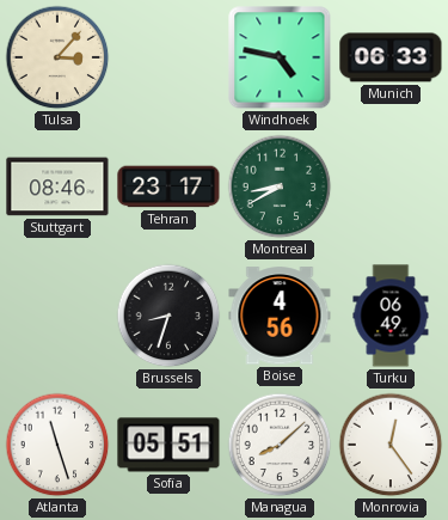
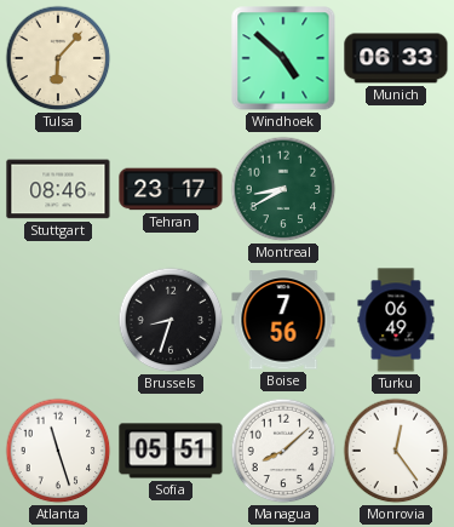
Tulsa: 3:07 -> 6:07 (58, 58)
Windhoek: 4:47 -> 4:52 (283, 58)
Boise: 4:56 -> 7:56 (283, 320)
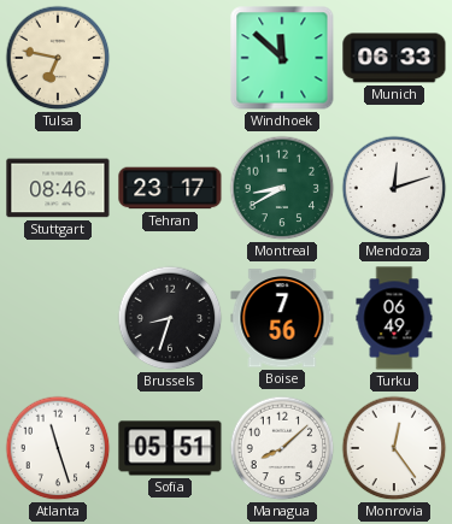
Tulsa: 6:07 -> 6:47 (58, 58)
Windhoek: 4:52 -> 11:52 (282, 58)
Mendoza: none -> 12:12 (394, 188)
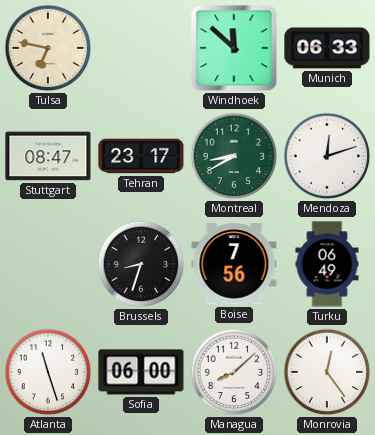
Stuttgart: 08:46 -> 08:47 (48, 156)
Sofia: 05:51 -> 06:00 (141, 372)
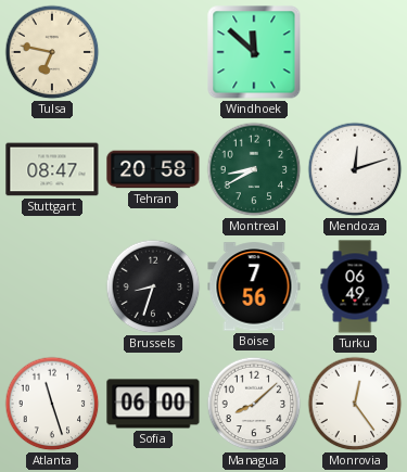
Munich: 06:33 -> none (327, 48)
Tehran: 23:17 -> 20:58 (153, 169)
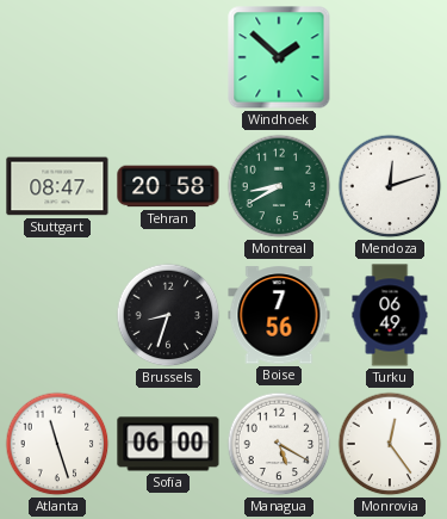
Tulsa: 6:47 -> none (52, 52)
Windhoek: 11:52 -> 1:52 (279, 57)
Managua: 8:08 -> 5:20 (279, 444)
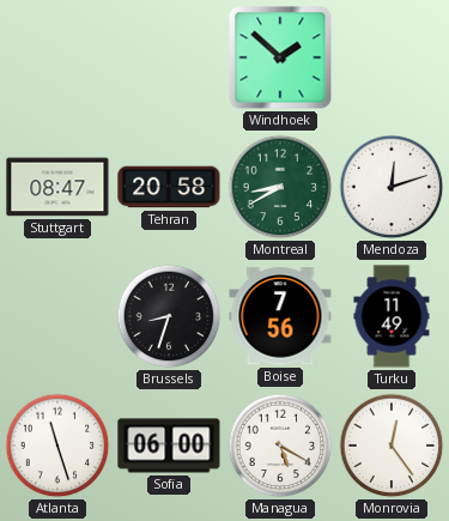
Turku: 06:49 -> 11:49 (392, 316)
